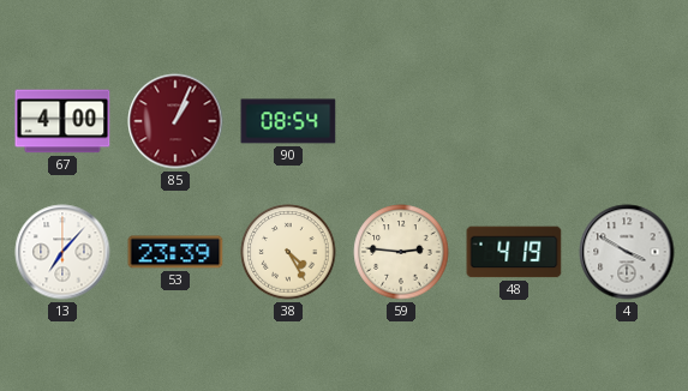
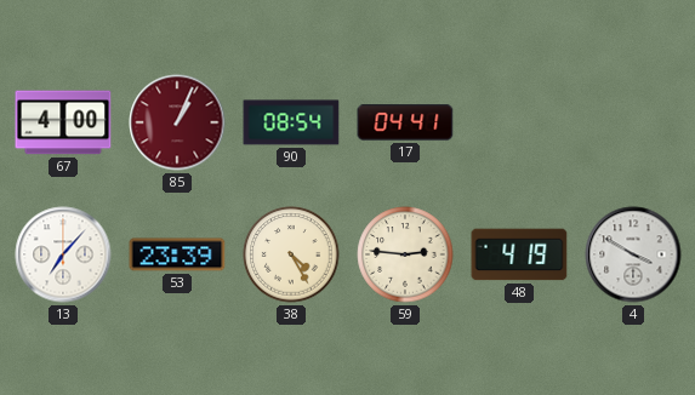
17: none -> 04:41 (405, 122)
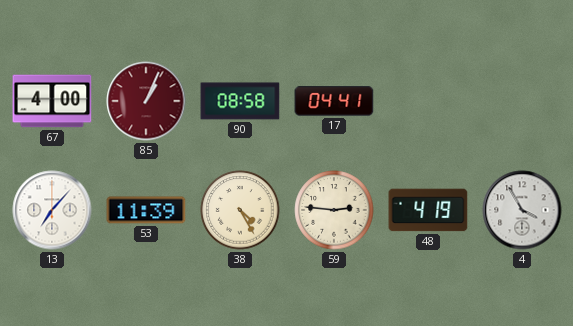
90: 08:54 -> 08:58 (240, 101)
53: 23:39 -> 11:39 (146, 210)
4: 3:50 -> 3:55 (522, 210)
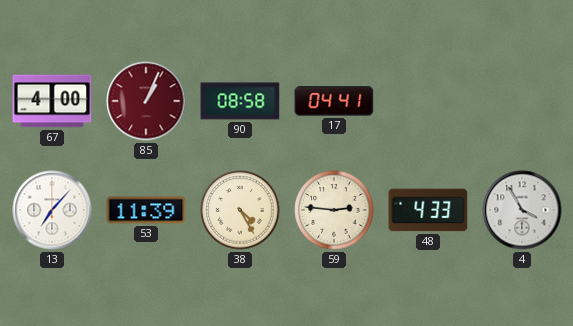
48: 4:19 -> 4:33 (428, 210)
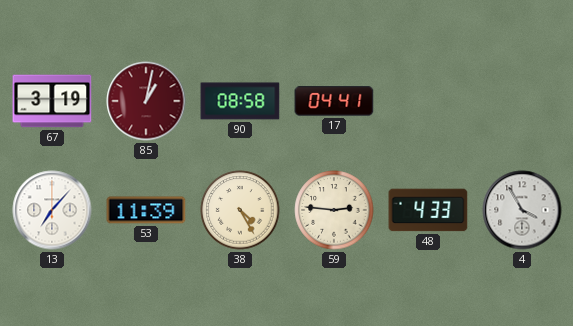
67: 4:00 -> 3:19 (52, 101)
85: 1:04 -> 1:02 (146, 101)
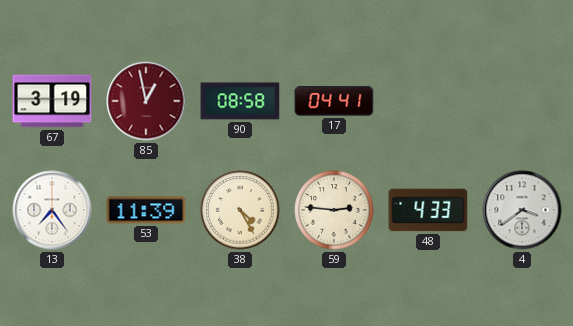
85: 1:02 -> 12:58 (146, 101)
13: 7:07 -> 7:24 (52, 210)
4: 3:55 -> 3:39 (522, 210)
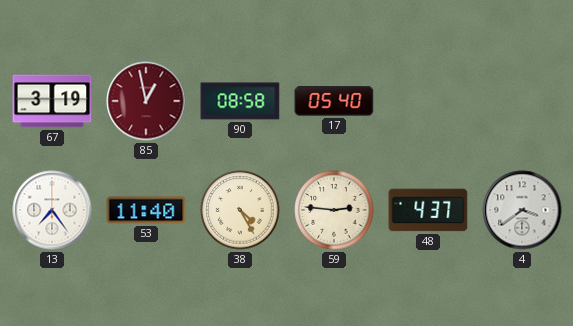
17: 04:41 -> 05:40 (334, 101)
53: 11:39 -> 11:40 (146, 210)
48: 4:33 -> 4:37 (428, 210)
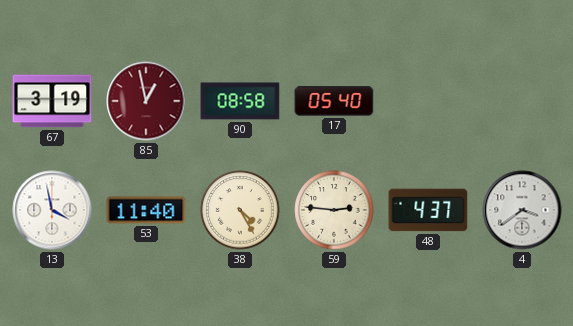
13: 7:24 -> 3:58 (52, 210)
